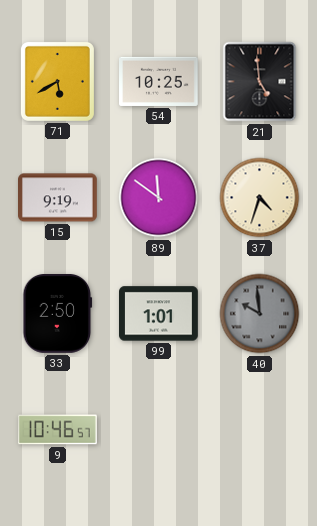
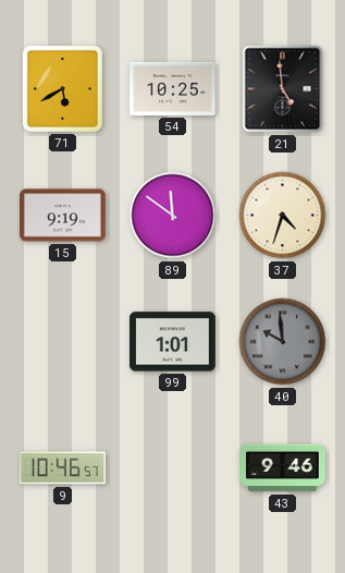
33: 2:50 -> none (58, 314)
43: none -> 9:46 (283, 468)
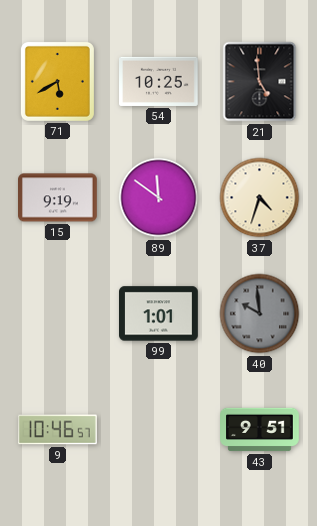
43: 9:46 -> 9:51 (260, 430)
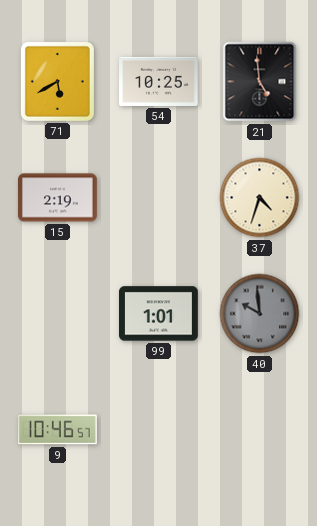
15: 9:19 -> 2:19 (58, 198)
89: 11:51 -> none (159, 198)
43: 9:51 -> none (260, 430)
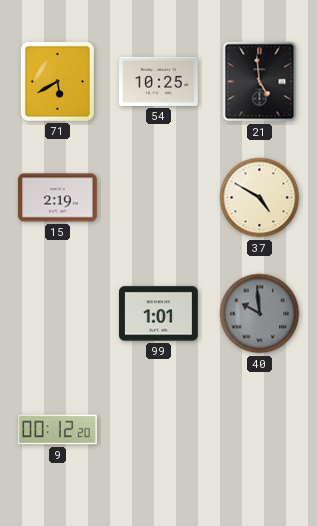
37: 4:33 -> 4:50 (260, 198)
9: 10:46 -> 00:12 (57, 430)
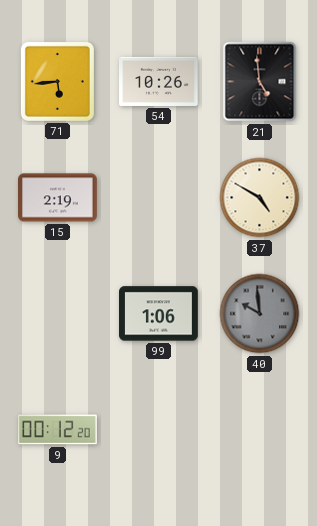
71: 5:40 -> 5:44 (57, 81)
54: 10:25 -> 10:26 (159, 81)
99: 1:01 -> 1:06 (159, 314)
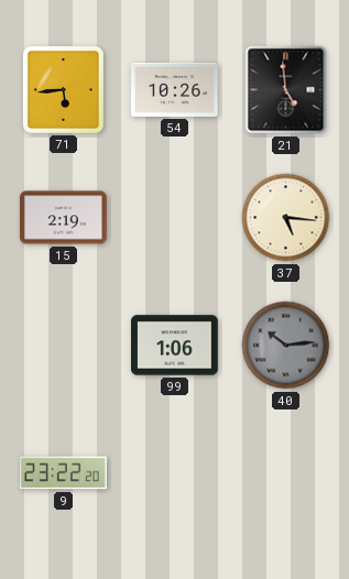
37: 4:50 -> 5:16 (286, 218)
40: 9:59 -> 10:14 (286, 346)
9: 00:12 -> 23:22 (63, 473)
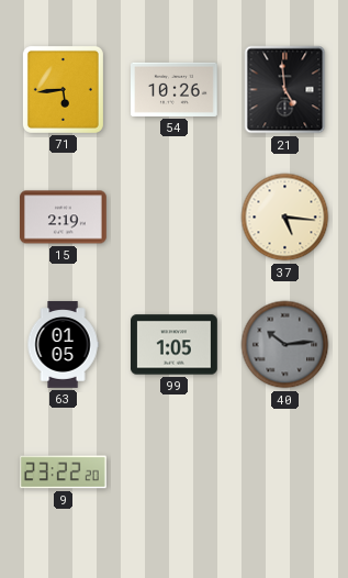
63: none -> 01:05 (63, 345)
99: 1:06 -> 1:05 (175, 345)
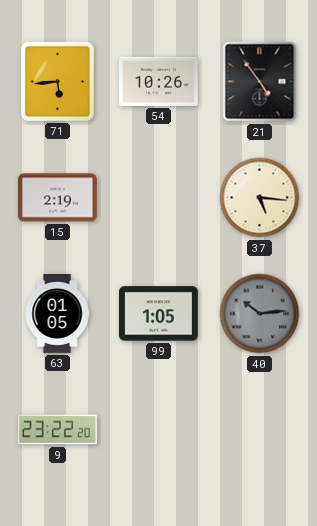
21: 4:59 -> 4:54 (260, 82)
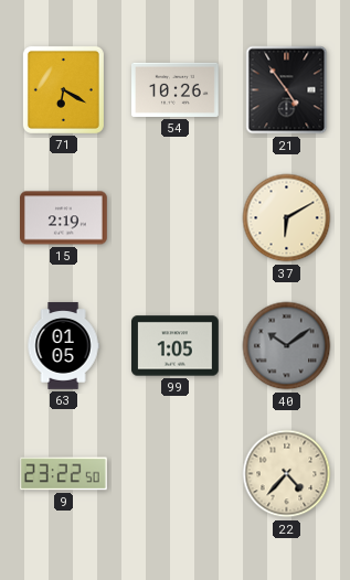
71: 5:44 -> 6:20 (63, 89)
37: 5:16 -> 6:10 (287, 218)
40: 10:14 -> 10:09 (287, 346)
9: 23:22:20 -> 23:22:50 (63, 474)
22: none -> 4:37 (287, 474)
